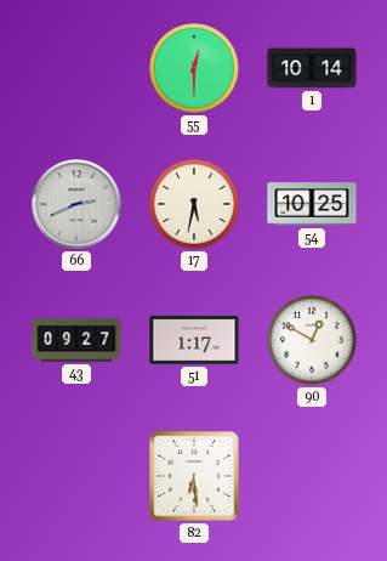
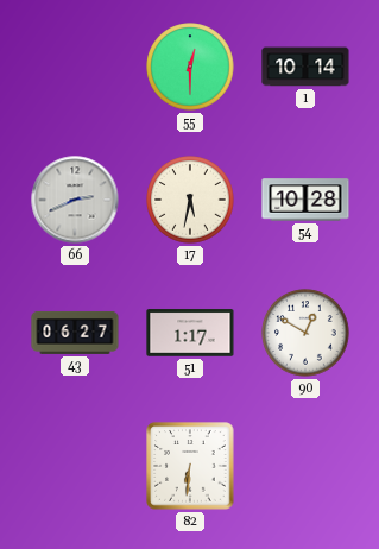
54: 10:25 -> 10:28 (305, 200)
43: 09:27 -> 06:27 (75, 333)
82: 6:29 -> 6:31 (190, 466)
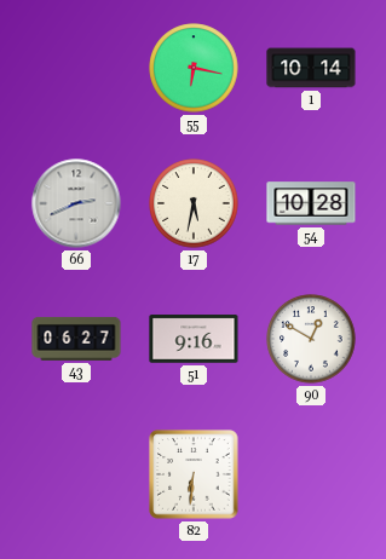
55: 12:30 -> 6:17 (194, 68)
51: 1:17 -> 9:16 (194, 339)
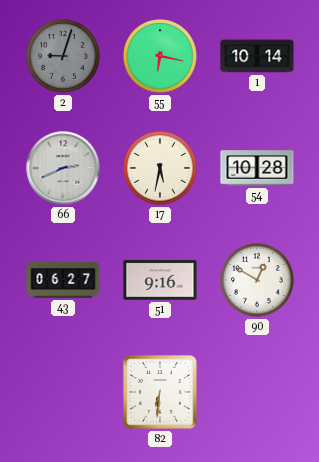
2: none -> 9:03 (63, 56)
